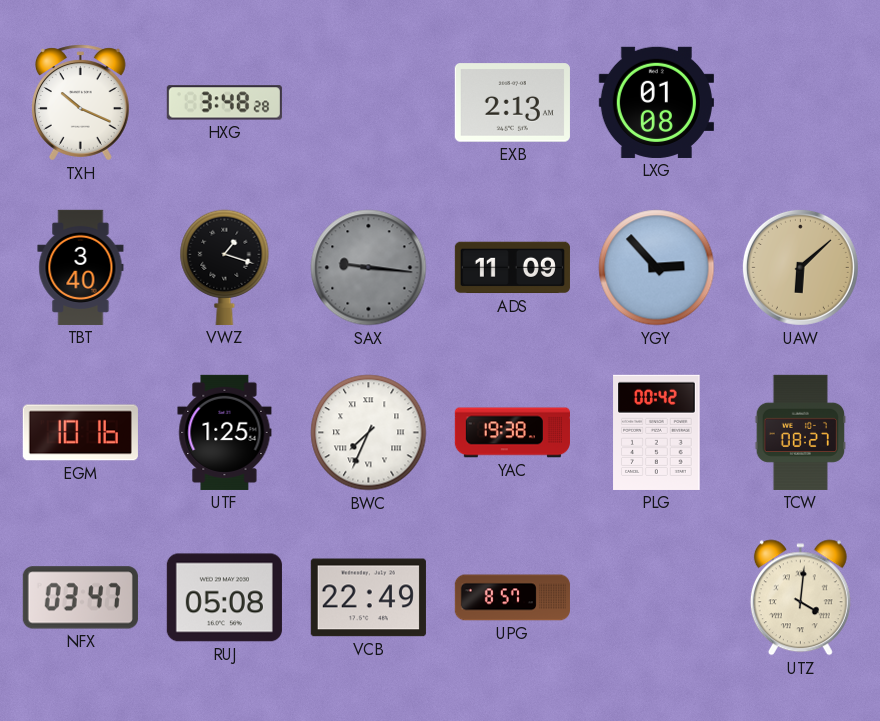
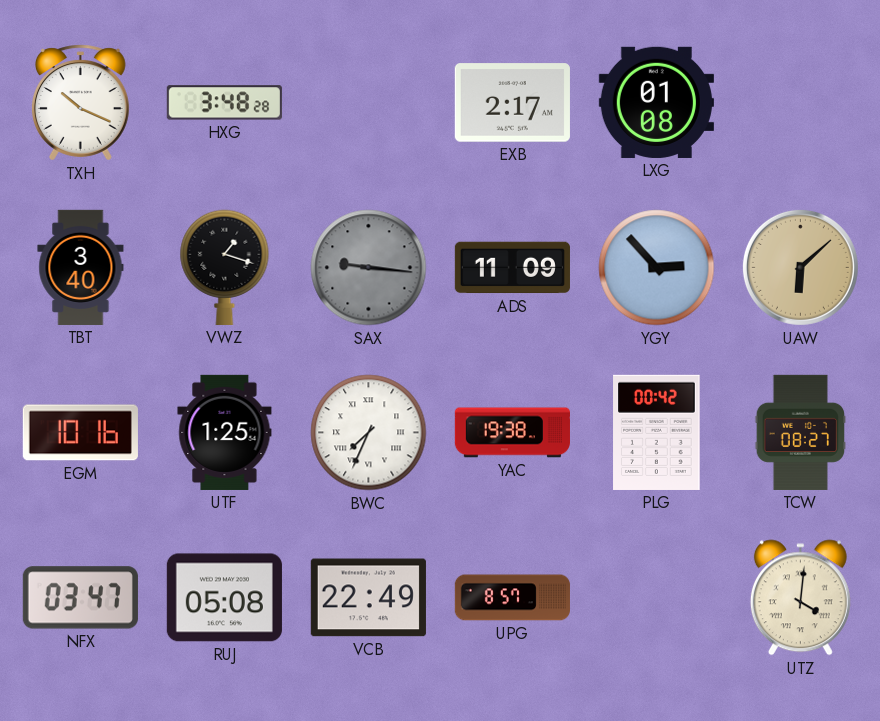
EXB: 2:13 -> 2:17 (512, 103)
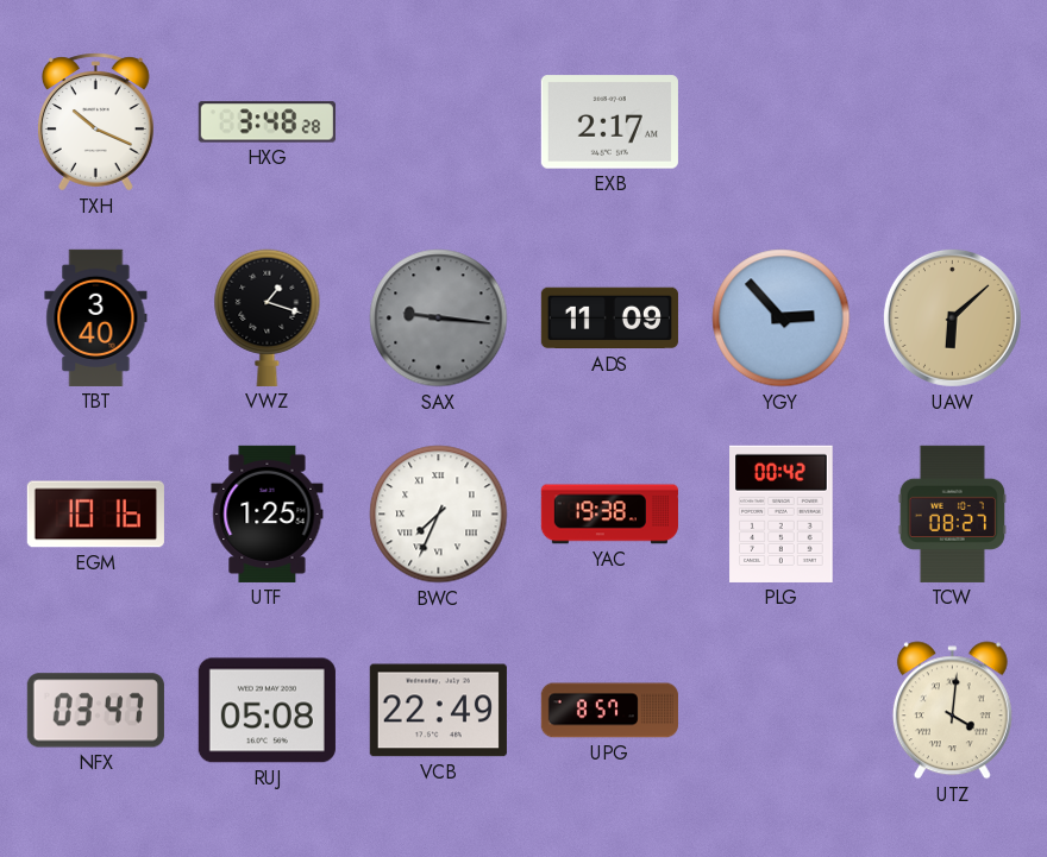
LXG: 01:08 -> none (656, 102)
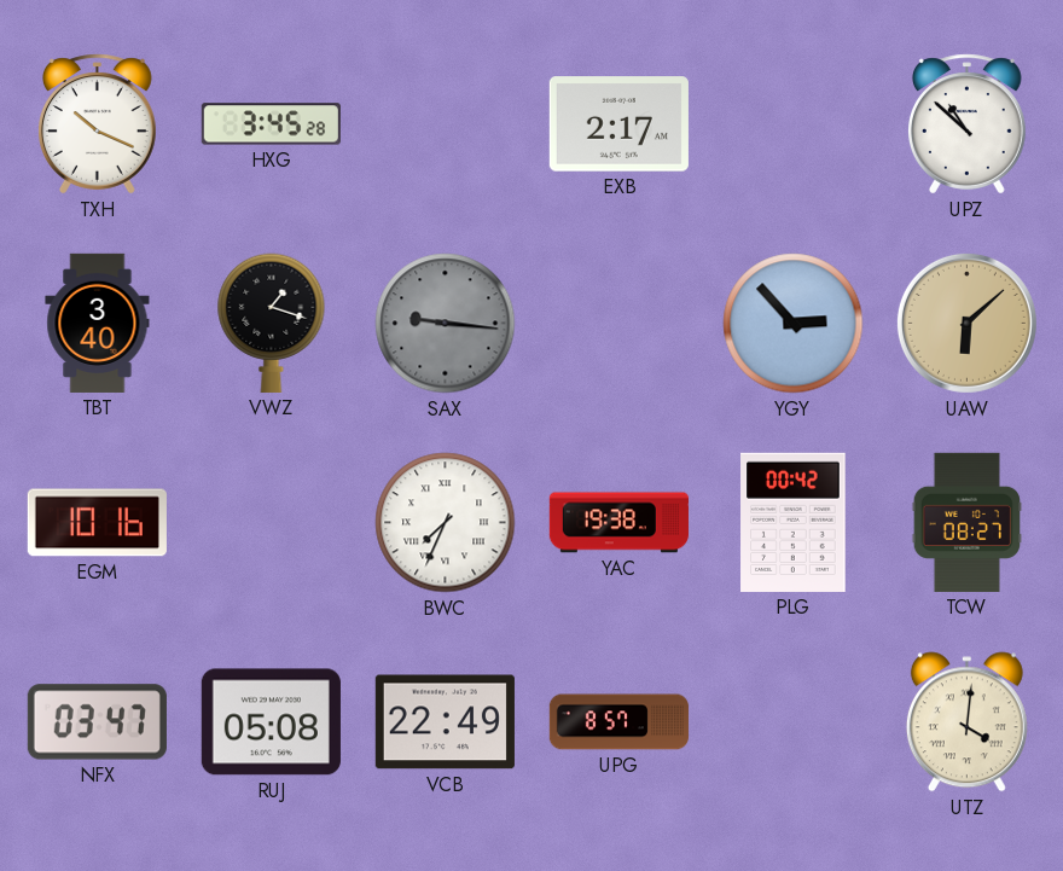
HXG: 3:48 -> 3:45 (271, 124)
UPZ: none -> 10:52 (966, 124)
ADS: 11:09 -> none (609, 319)
UTF: 1:25 -> none (268, 513)
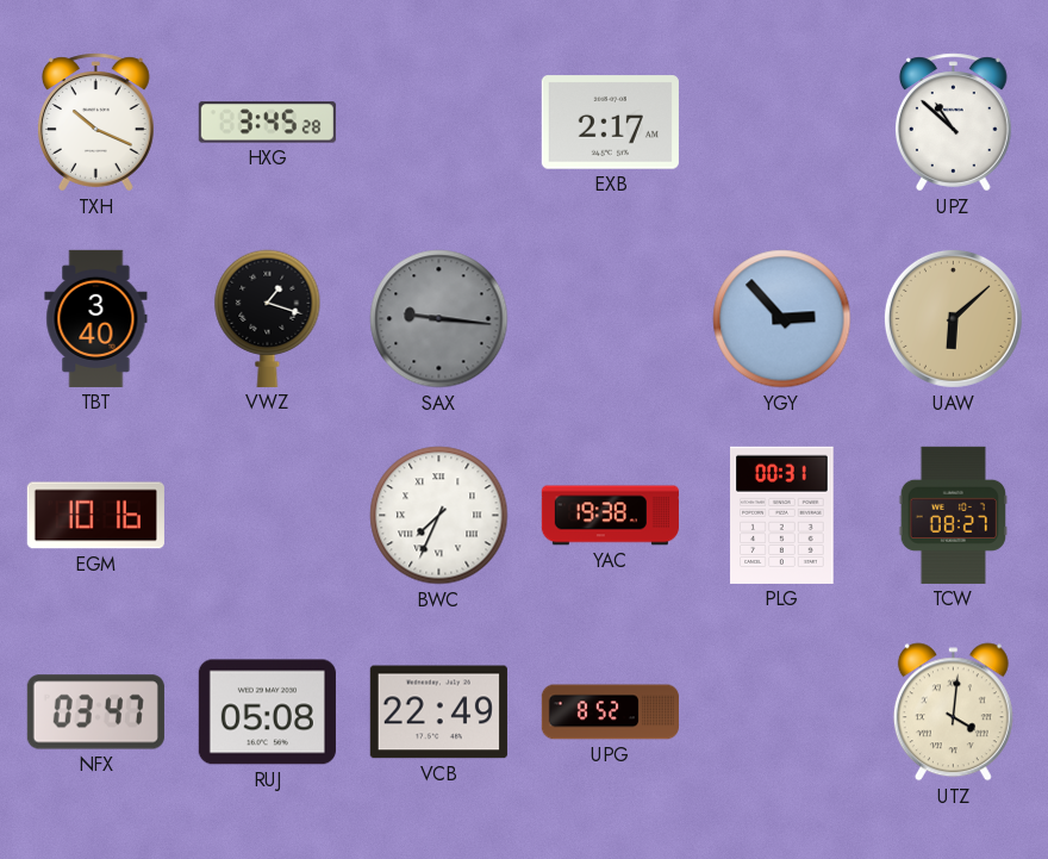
PLG: 00:42 -> 00:31 (782, 515)
UPG: 8:57 -> 8:52 (610, 712)
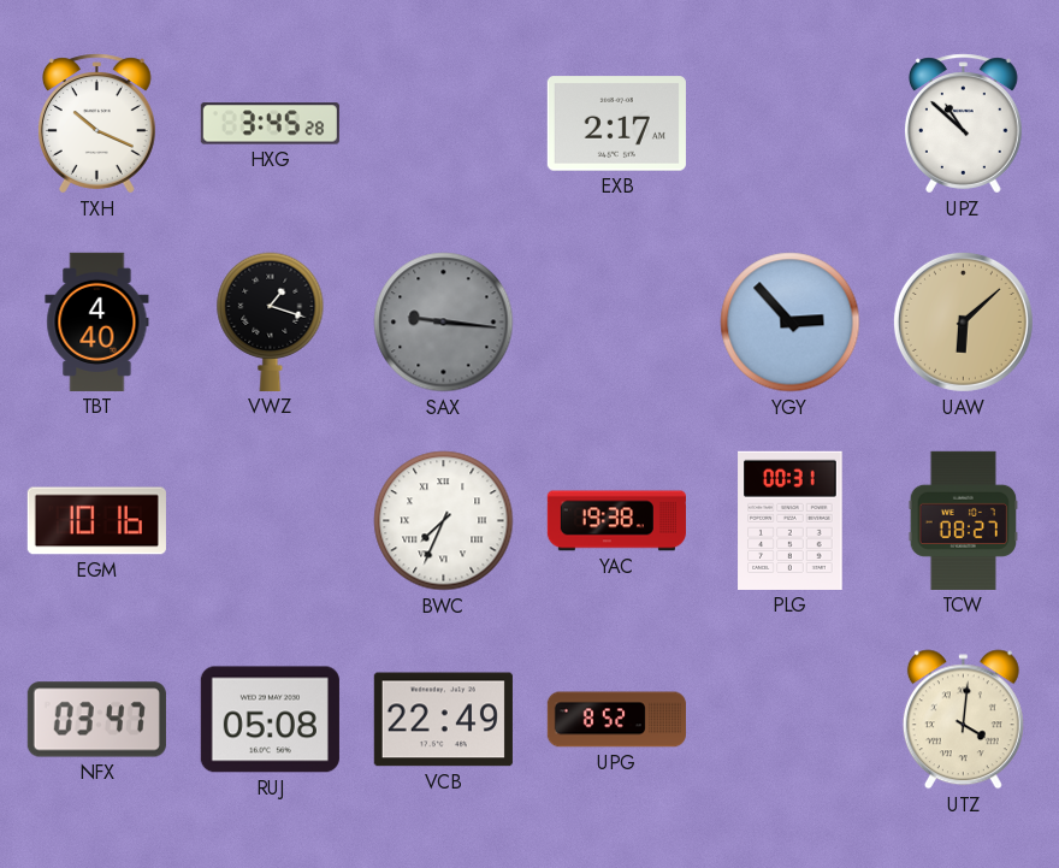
TBT: 3:40 -> 4:40 (97, 321)
